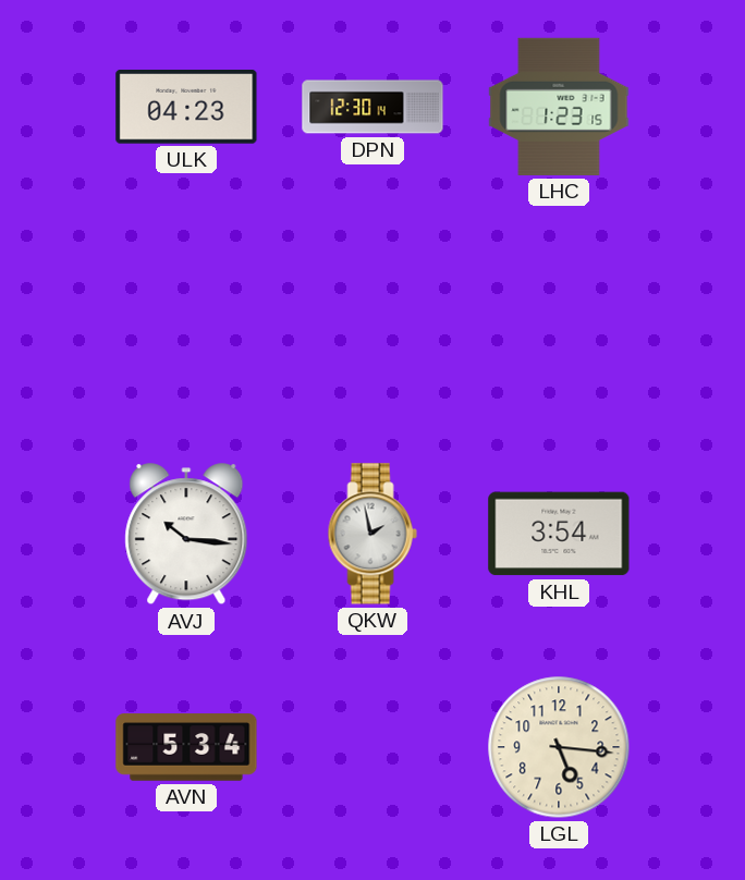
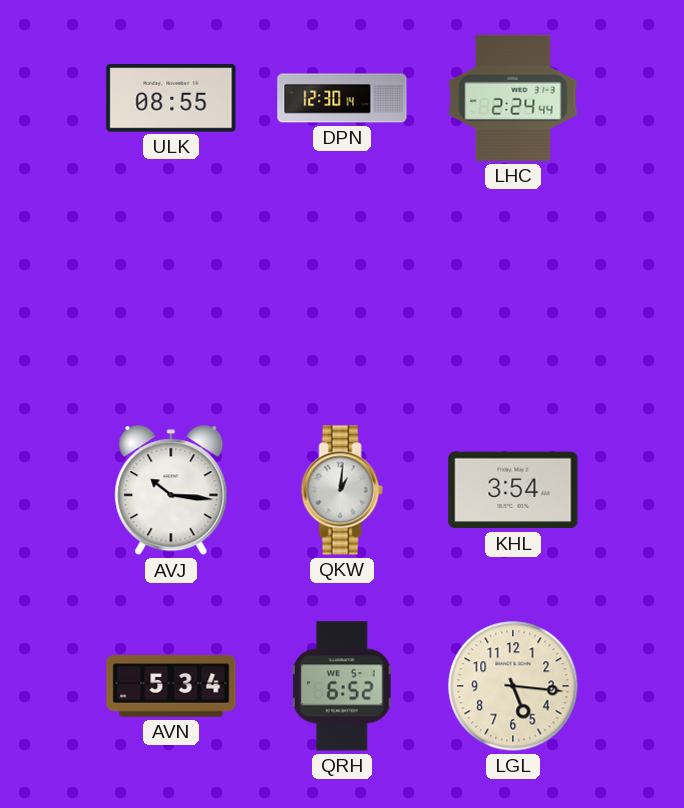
ULK: 04:23 -> 08:55 (171, 98)
LHC: 1:23 -> 2:24 (513, 98)
QKW: 1:58 -> 1:01 (342, 490)
QRH: none -> 6:52 (342, 686)
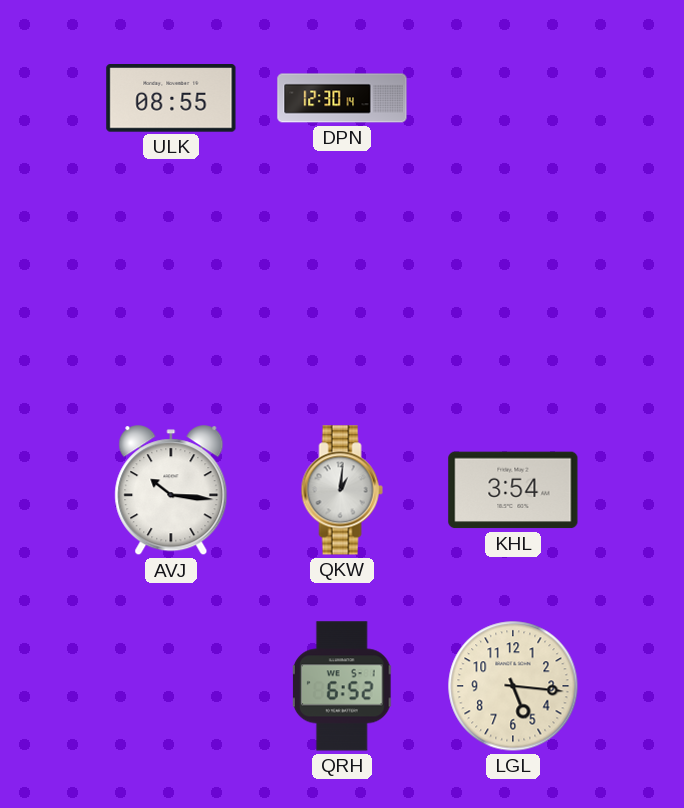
LHC: 2:24 -> none (513, 98)
AVN: 5:34 -> none (171, 686)
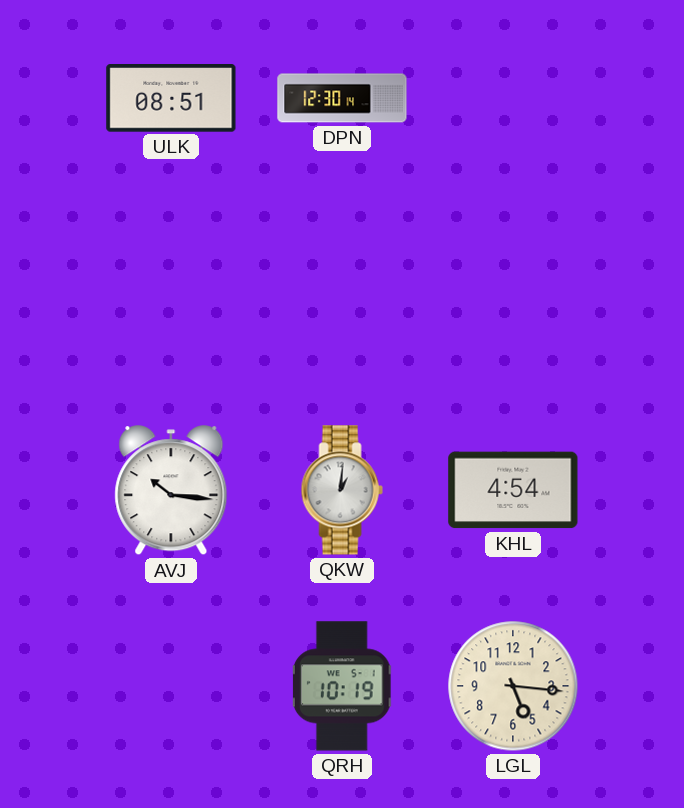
ULK: 08:55 -> 08:51 (171, 98)
KHL: 3:54 -> 4:54 (513, 490)
QRH: 6:52 -> 10:19 (342, 686)
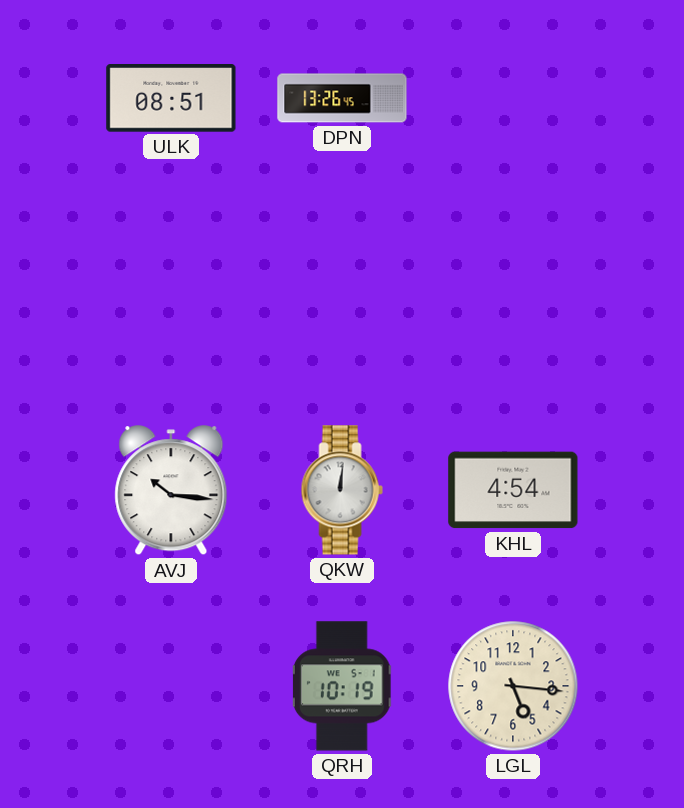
DPN: 12:30 -> 13:26 (342, 98)
QKW: 1:01 -> 12:01 (342, 490)
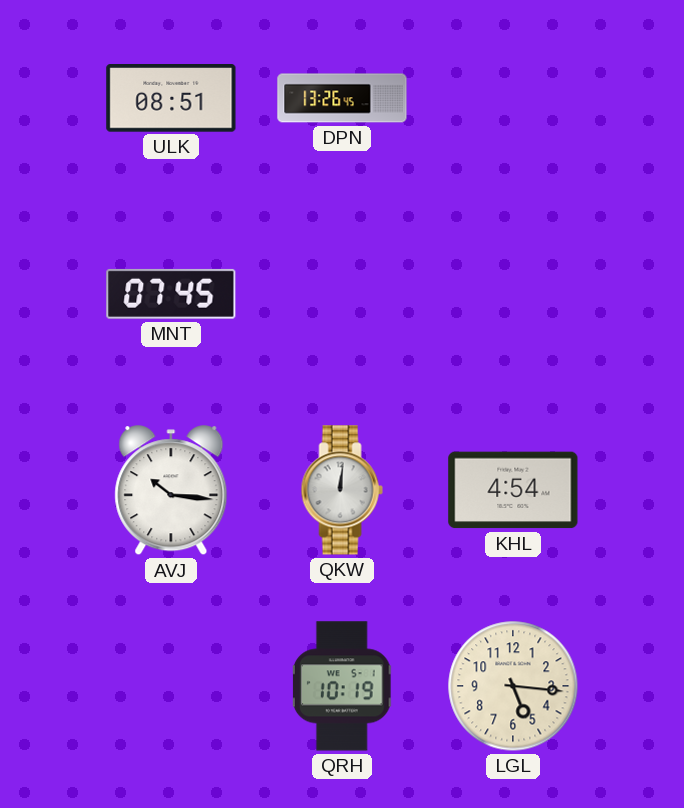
MNT: none -> 07:45 (171, 294)
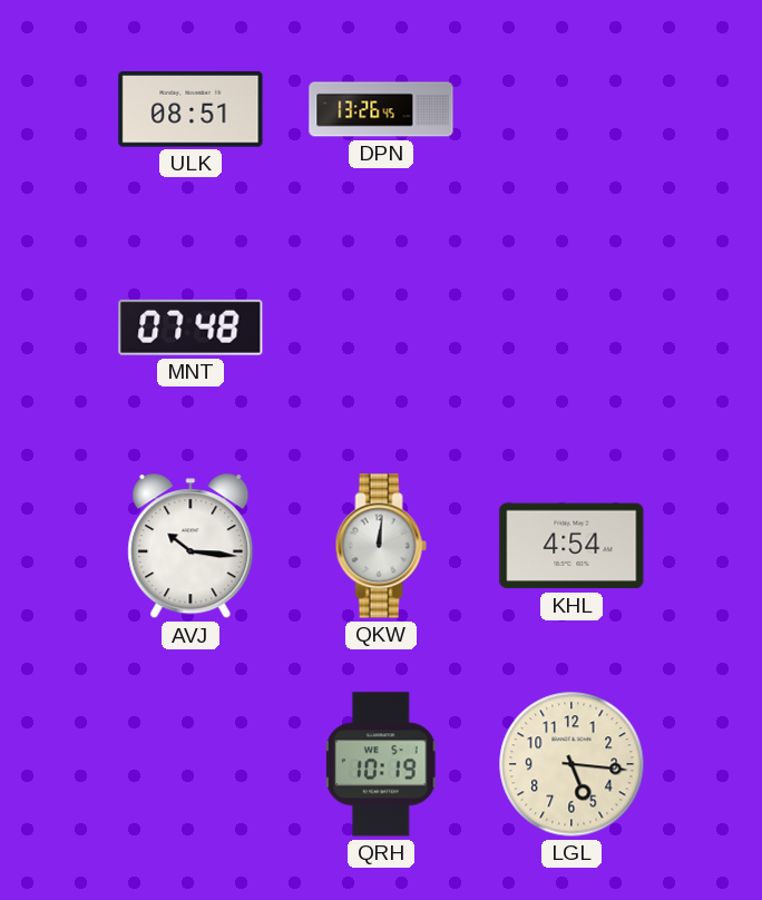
MNT: 07:45 -> 07:48 (190, 327)
